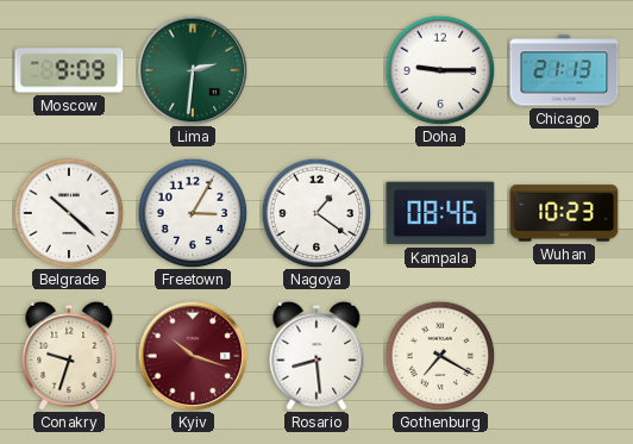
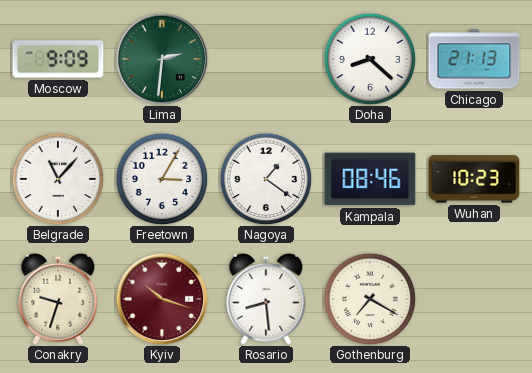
Doha: 9:15 -> 8:22 (370, 59)
Belgrade: 10:22 -> 11:07 (58, 179)
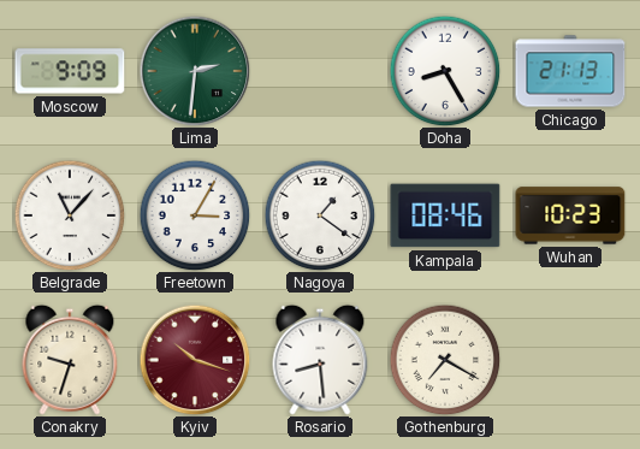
Doha: 8:22 -> 8:25 (445, 71)
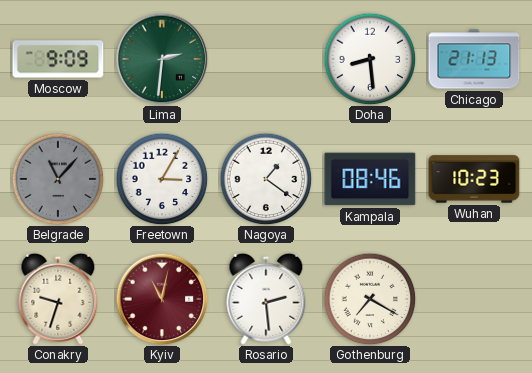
Doha: 8:25 -> 8:29 (370, 59)
Belgrade dial: white -> grey (58, 179)
Kyiv: 10:18 -> 11:02 (162, 299)
Rosario: 8:29 -> 2:29 (266, 299)
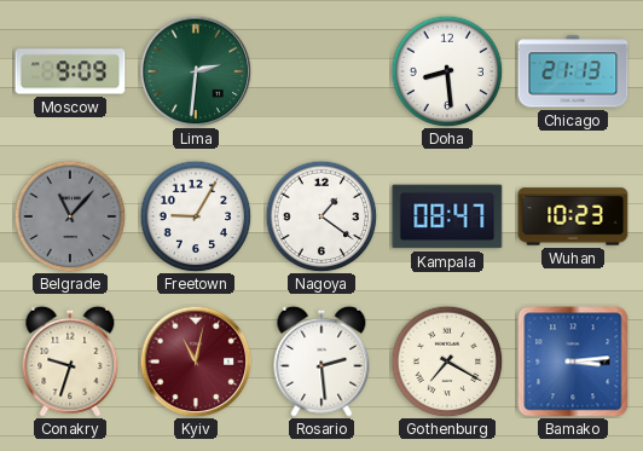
Freetown: 3:05 -> 9:05 (196, 216)
Kampala: 08:46 -> 08:47 (447, 216)
Bamako: none -> 3:14 (573, 362)
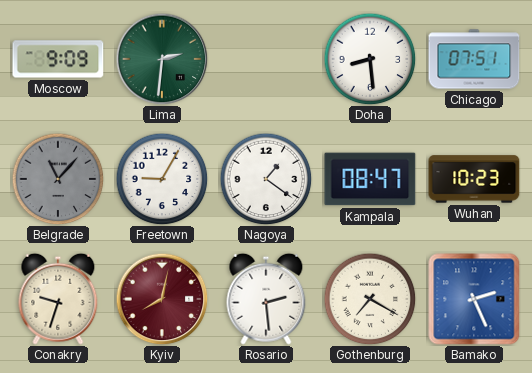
Chicago: 21:13 -> 07:51 (474, 59)
Kyiv: 11:02 -> 8:02 (162, 299)
Bamako: 3:14 -> 2:26 (474, 299)
